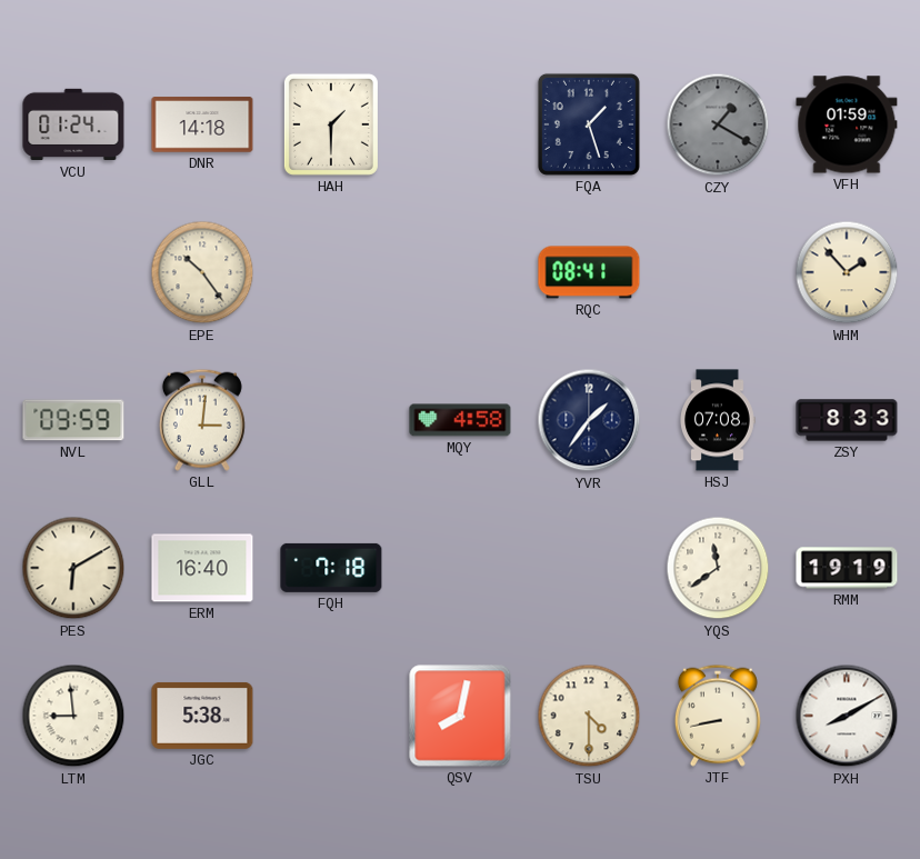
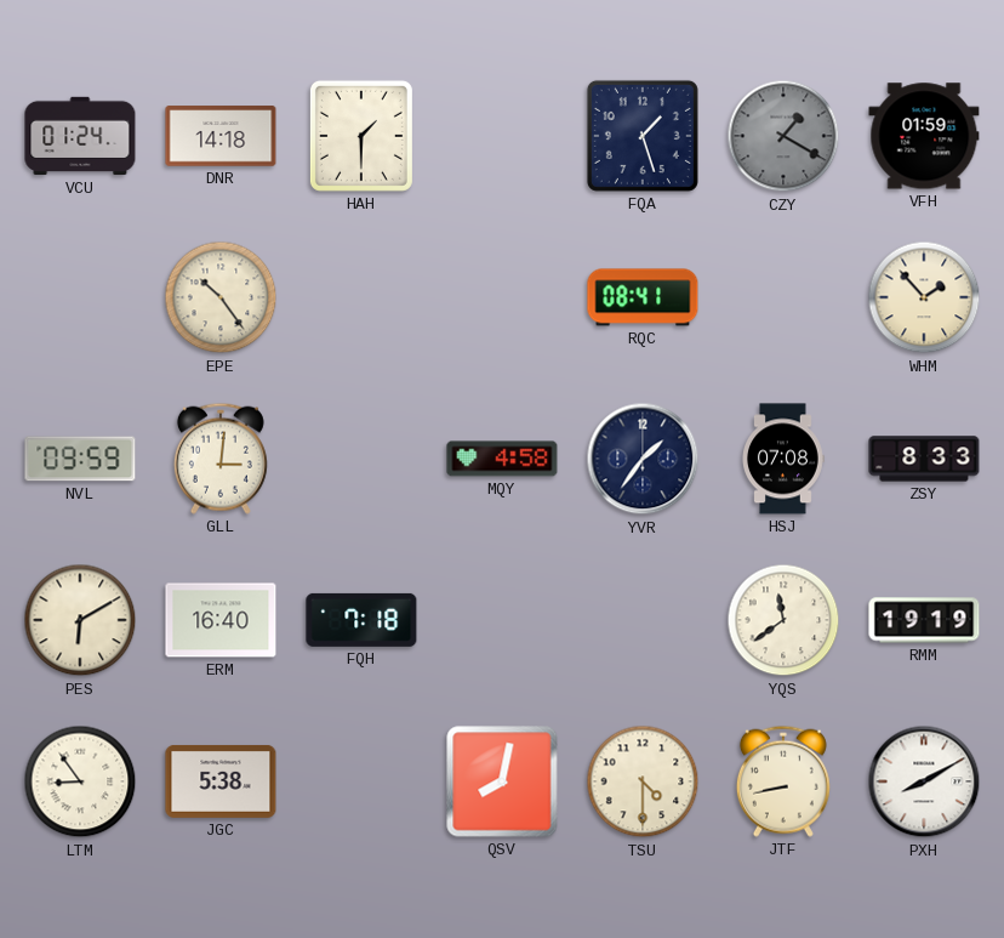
LTM: 8:59 -> 8:54 (80, 781)
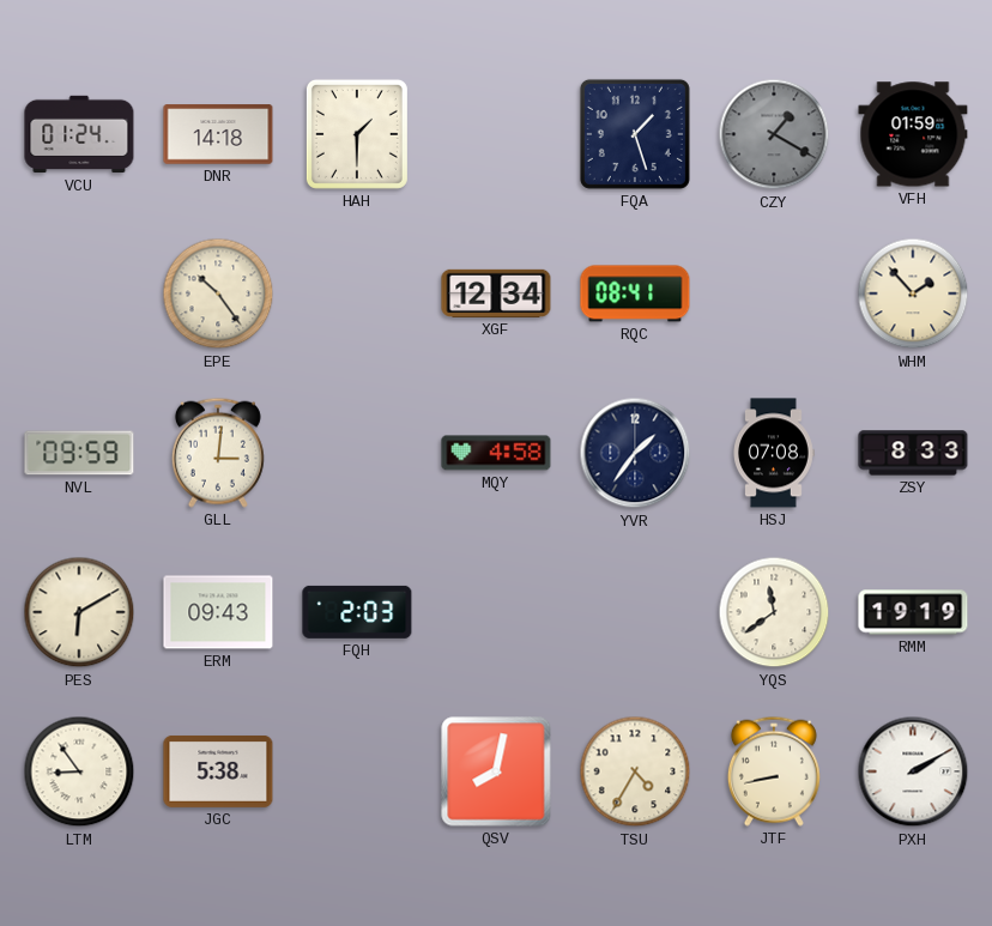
XGF: none -> 12:34 (496, 293)
ERM: 16:40 -> 09:43 (218, 612)
FQH: 7:18 -> 2:03 (357, 612)
TSU: 4:30 -> 4:35 (635, 771)
PXH: 8:10 -> 2:10 (913, 771)
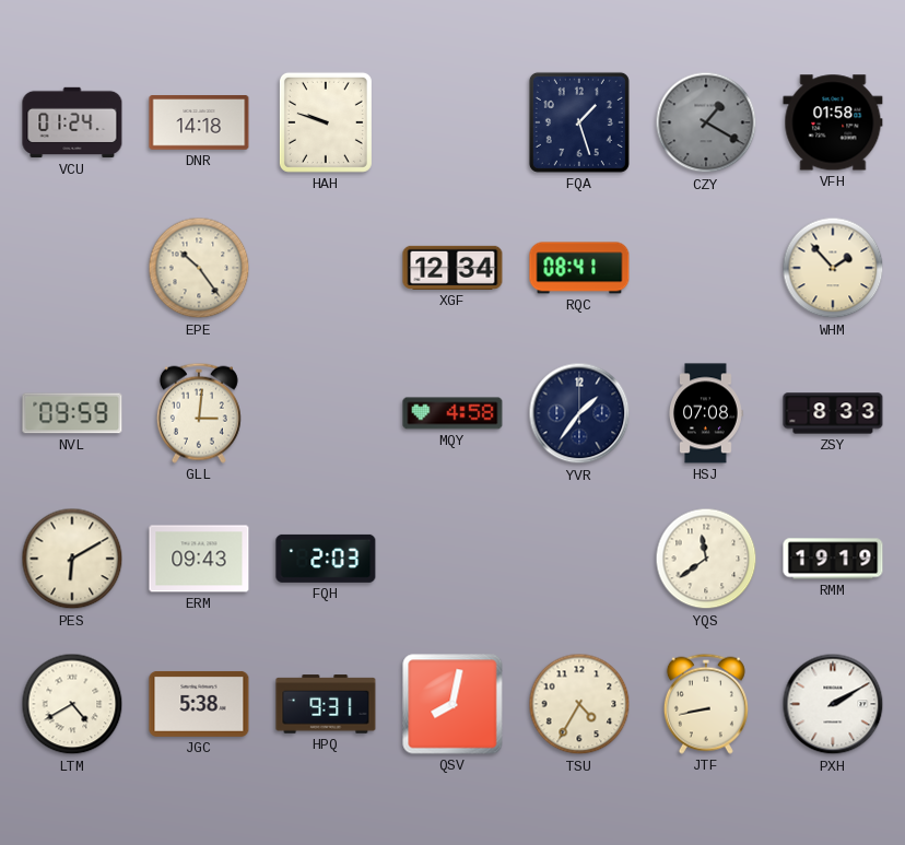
HAH: 1:30 -> 9:48 (326, 122)
VFH: 01:59 -> 01:58 (833, 122)
LTM: 8:54 -> 4:40 (72, 704)
HPQ: none -> 9:31 (326, 704)
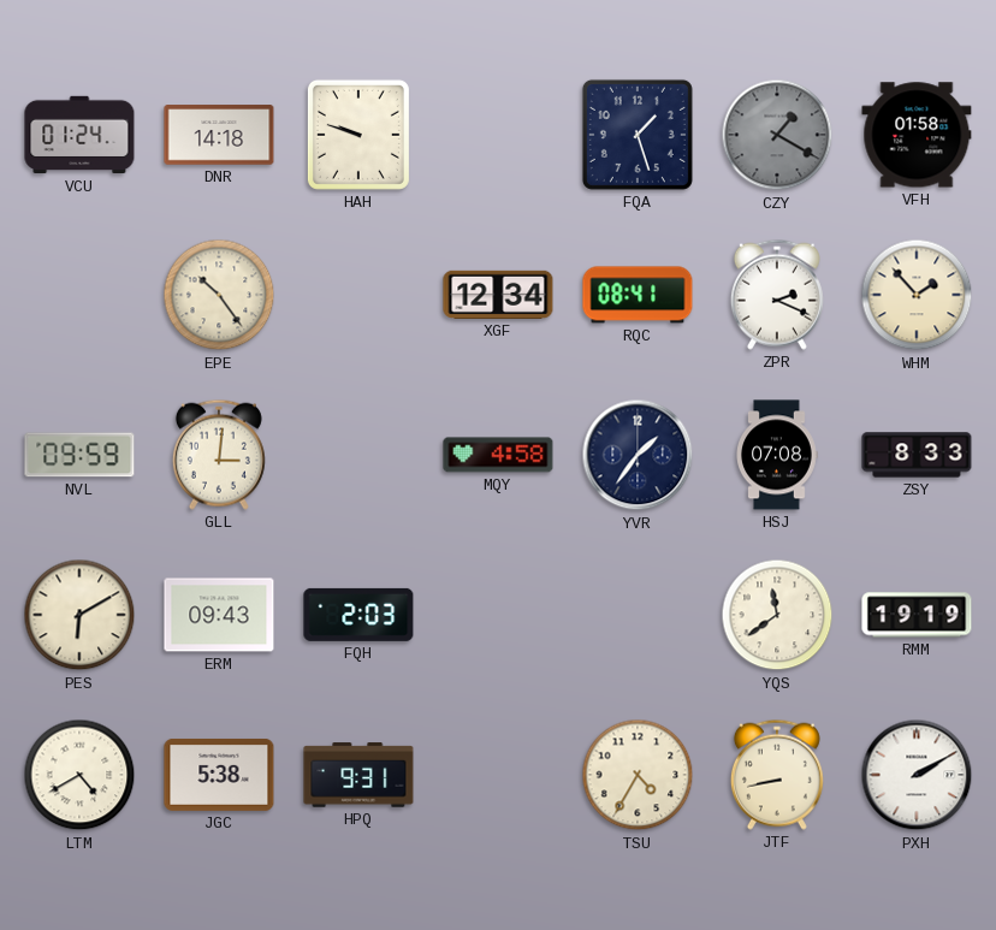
ZPR: none -> 2:19 (777, 295)
QSV: 8:02 -> none (452, 704)
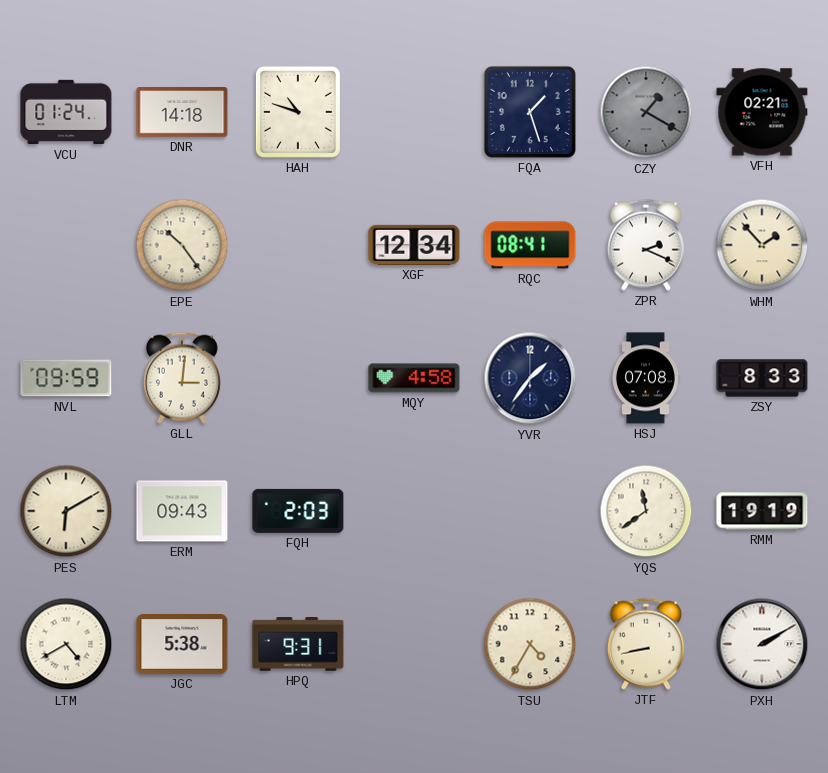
HAH: 9:48 -> 10:48 (298, 112)
VFH: 01:58 -> 02:21 (762, 112)
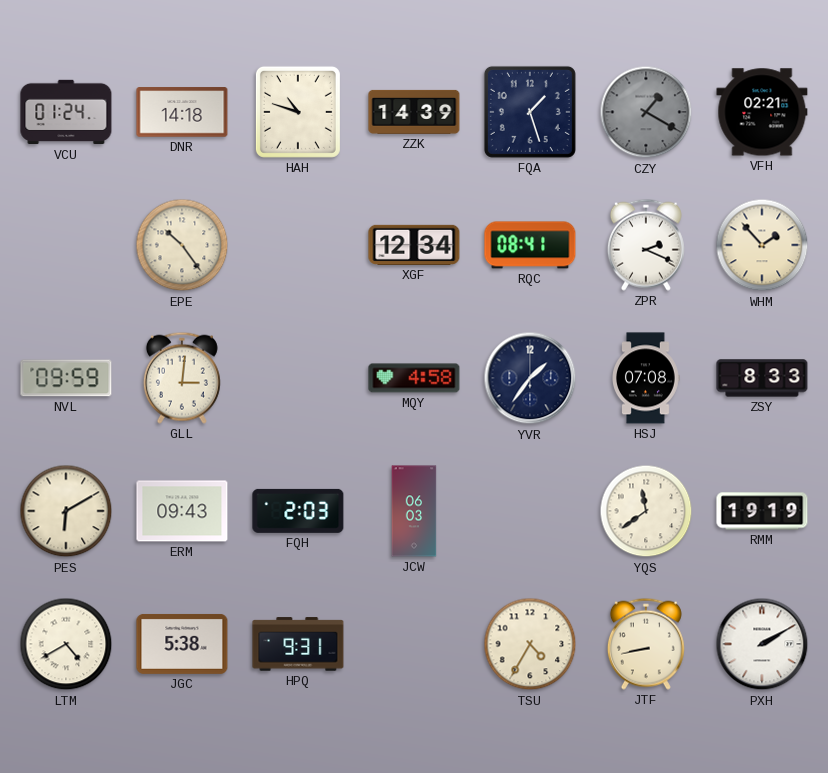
ZZK: none -> 14:39 (414, 112)
JCW: none -> 06:03 (414, 511)
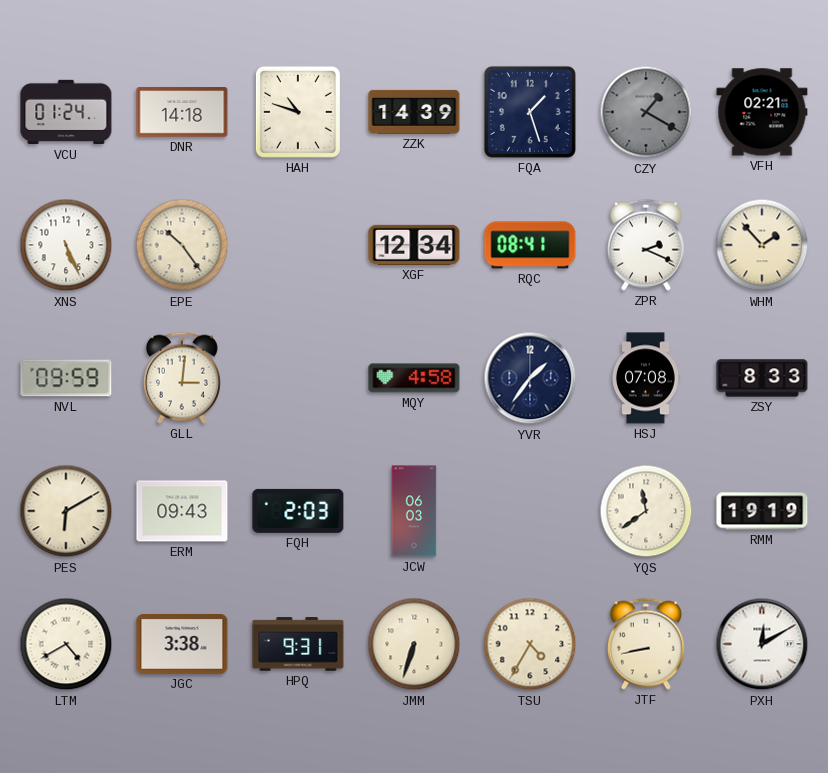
XNS: none -> 5:26 (66, 245)
JGC: 5:38 -> 3:38 (182, 644)
JMM: none -> 6:33 (414, 644)
PXH: 2:10 -> 12:10 (762, 644)
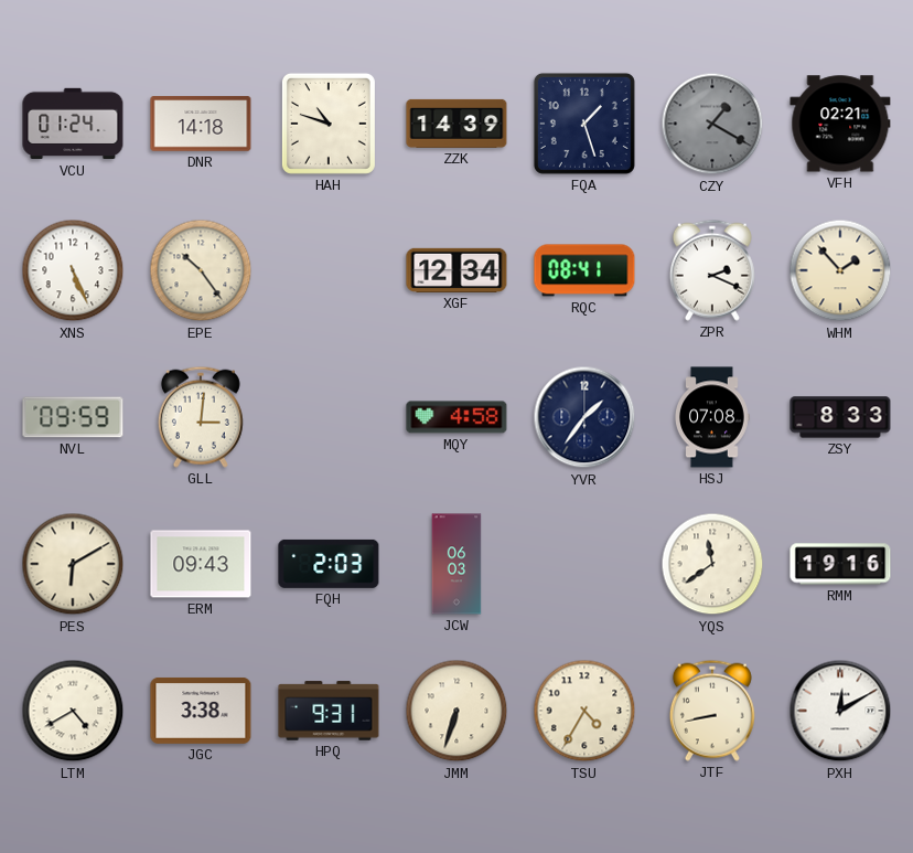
RMM: 19:19 -> 19:16 (840, 564)
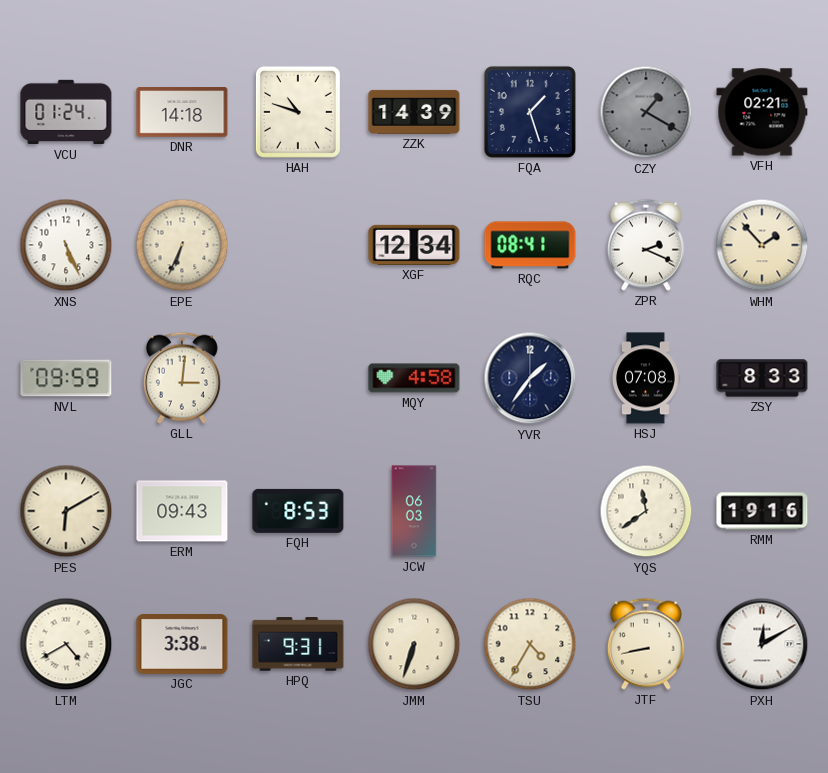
EPE: 10:24 -> 6:34 (182, 245)
FQH: 2:03 -> 8:53 (298, 511)
